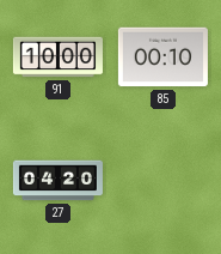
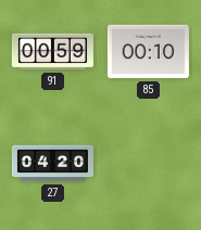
91: 10:00 -> 00:59 (52, 52)
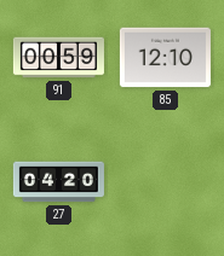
85: 00:10 -> 12:10 (165, 58)
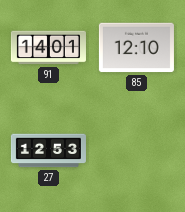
91: 00:59 -> 14:01 (48, 48)
27: 04:20 -> 12:53 (48, 151)
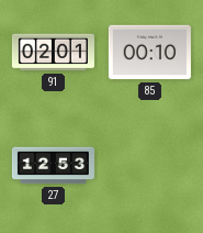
91: 14:01 -> 02:01 (53, 53)
85: 12:10 -> 00:10 (149, 53)
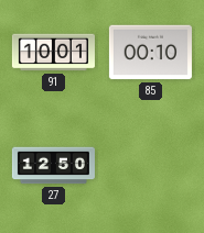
91: 02:01 -> 10:01 (53, 53)
27: 12:53 -> 12:50 (53, 166)
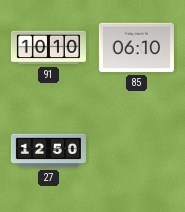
91: 10:01 -> 10:10 (48, 48)
85: 00:10 -> 06:10 (136, 48)
